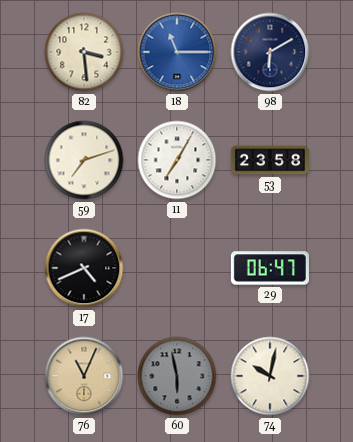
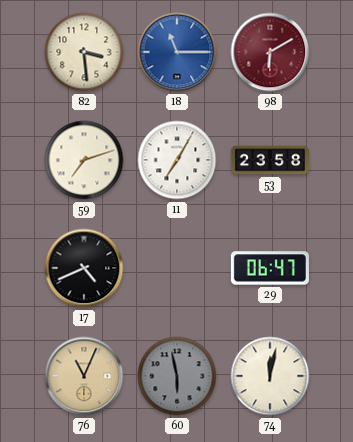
98 dial: navy -> burgundy (270, 52)
74: 10:02 -> 12:02 (270, 376)
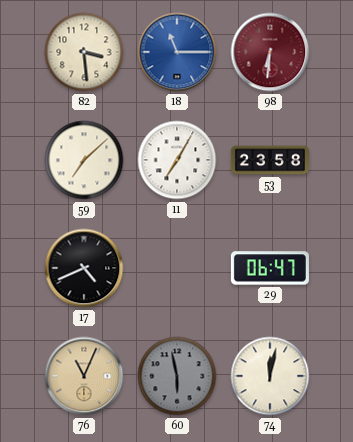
98: 6:10 -> 6:31 (270, 52)
59: 7:12 -> 7:08 (84, 160)
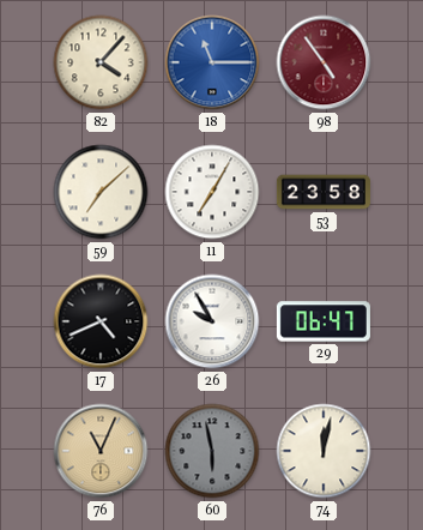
82: 3:29 -> 4:07 (101, 62)
98: 6:31 -> 4:54 (324, 62)
26: none -> 9:55 (212, 321)
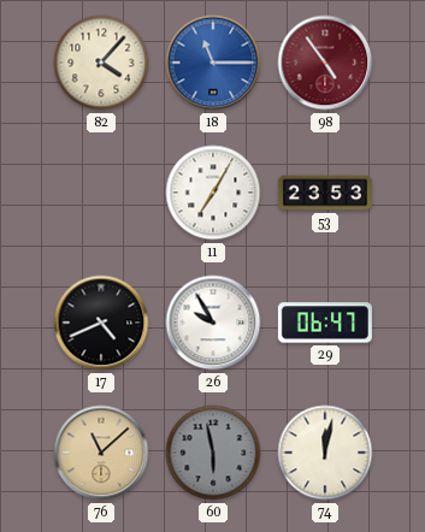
59: 7:08 -> none (101, 192)
53: 23:58 -> 23:53 (325, 193)
76: 11:04 -> 11:08 (101, 453)
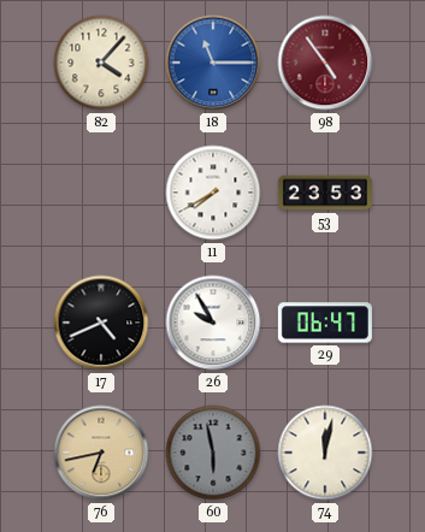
11: 7:05 -> 7:40 (213, 193)
76: 11:08 -> 6:43 (101, 453)
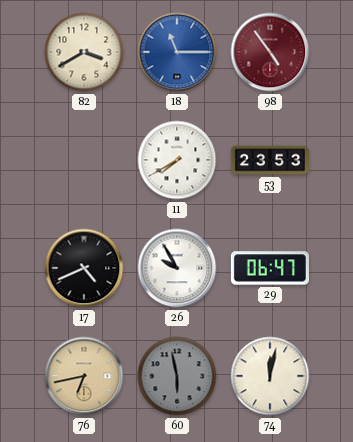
82: 4:07 -> 3:40 (84, 52)
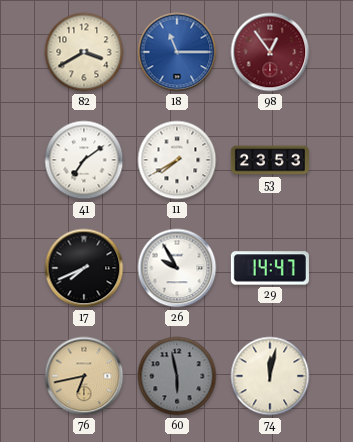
98: 4:54 -> 12:54 (270, 52)
41: none -> 7:09 (84, 160)
17: 4:41 -> 7:41 (84, 268)
29: 06:47 -> 14:47 (270, 268)
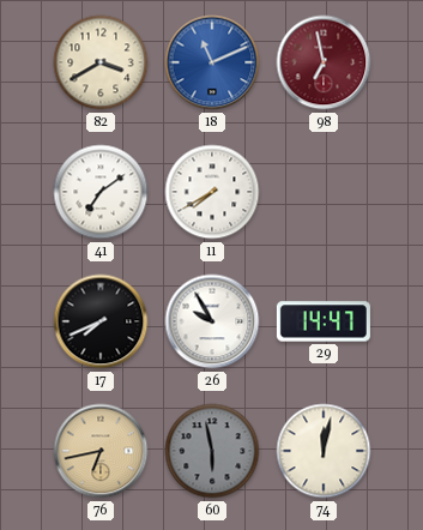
18: 11:15 -> 11:11 (212, 62)
98: 12:54 -> 6:58 (324, 62)
53: 23:53 -> none (270, 160)
